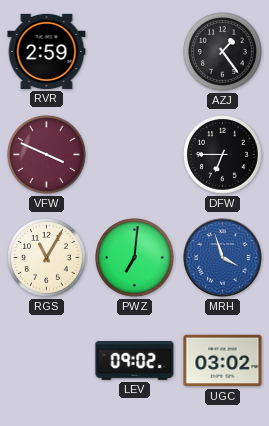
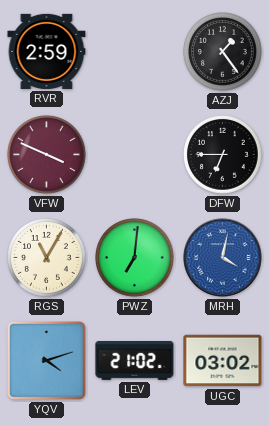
MRH: 3:57 -> 4:02 (223, 258)
YQV: none -> 4:12 (47, 361)
LEV: 09:02 -> 21:02 (135, 360)
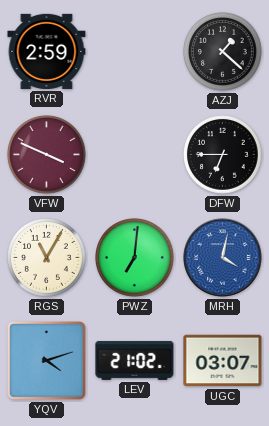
AZJ: 1:24 -> 1:22 (223, 52)
UGC: 03:02 -> 03:07 (223, 361)
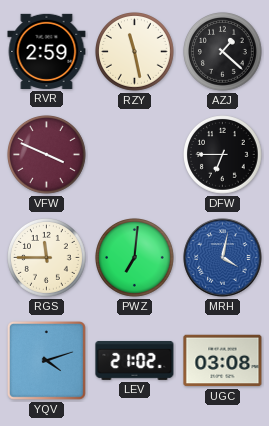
RZY: none -> 11:28 (135, 52)
RGS: 11:05 -> 11:45 (47, 258)
UGC: 03:07 -> 03:08 (223, 361)
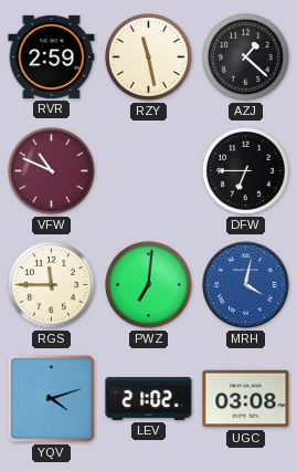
VFW: 3:49 -> 10:49 (52, 171)
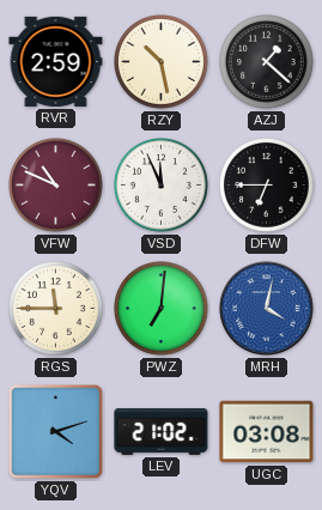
RZY: 11:28 -> 10:28 (162, 62)
VSD: none -> 11:56 (162, 186)
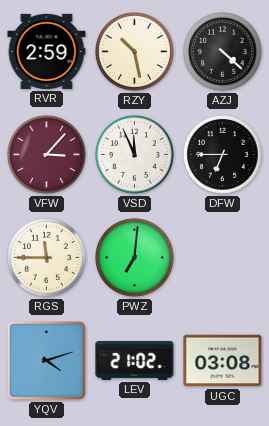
AZJ: 1:22 -> 4:22 (223, 52)
VFW: 10:49 -> 3:07 (47, 155)
MRH: 4:02 -> none (267, 309)
